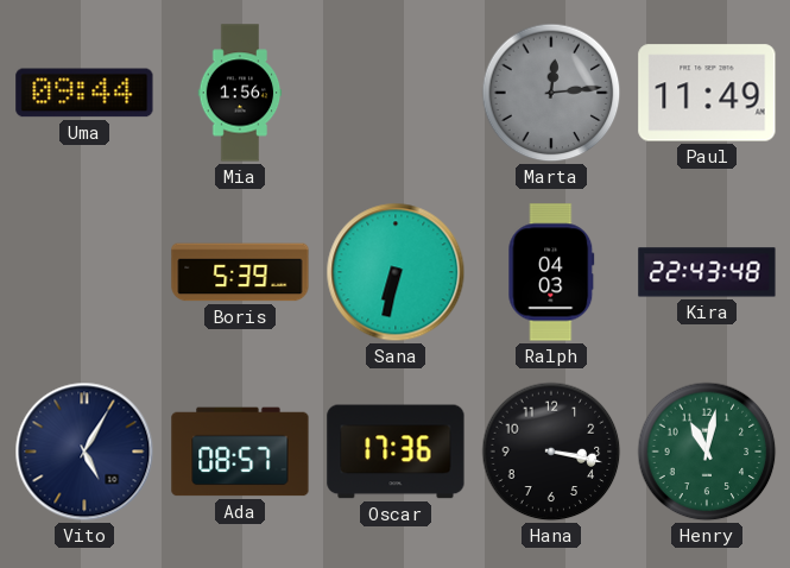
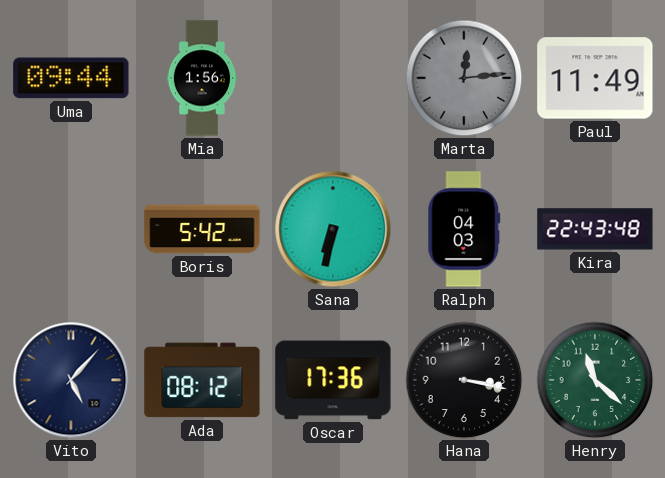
Boris: 5:39 -> 5:42 (202, 229)
Vito: 5:05 -> 5:07 (71, 380)
Ada: 08:57 -> 08:12 (202, 380)
Henry: 11:02 -> 11:22 (595, 380)
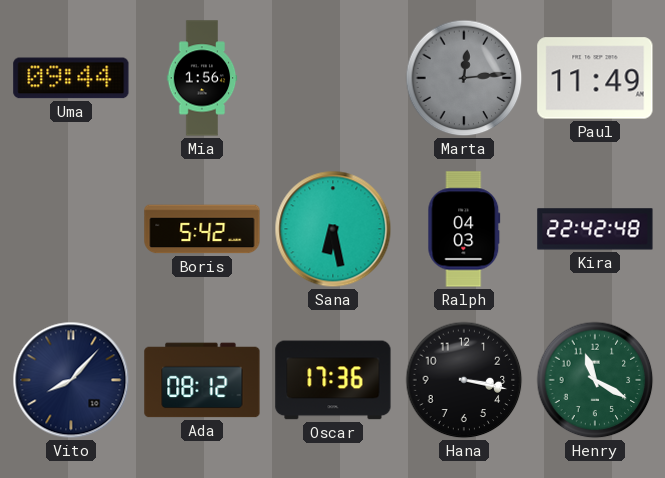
Sana: 6:32 -> 6:28 (333, 229)
Kira: 22:43 -> 22:42 (595, 229)
Vito: 5:07 -> 8:07 (71, 380)
Henry: 11:22 -> 11:20 (595, 380)
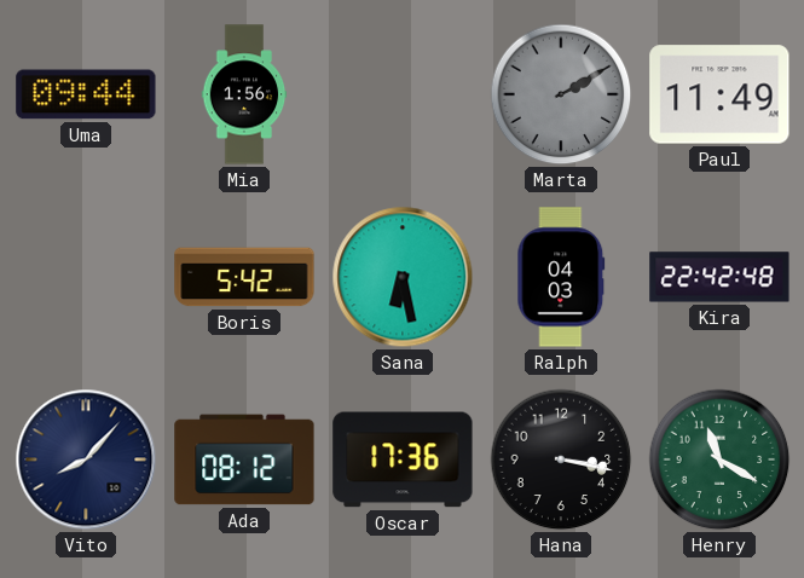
Marta: 12:14 -> 2:10 (561, 94)
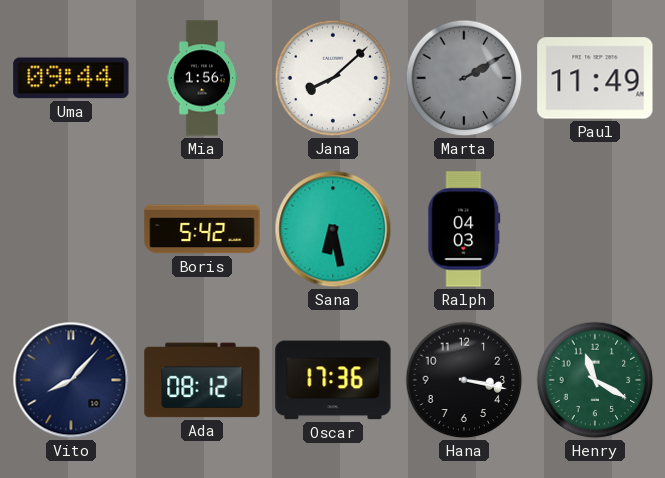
Jana: none -> 8:08 (333, 78)
Kira: 22:42 -> none (719, 277)
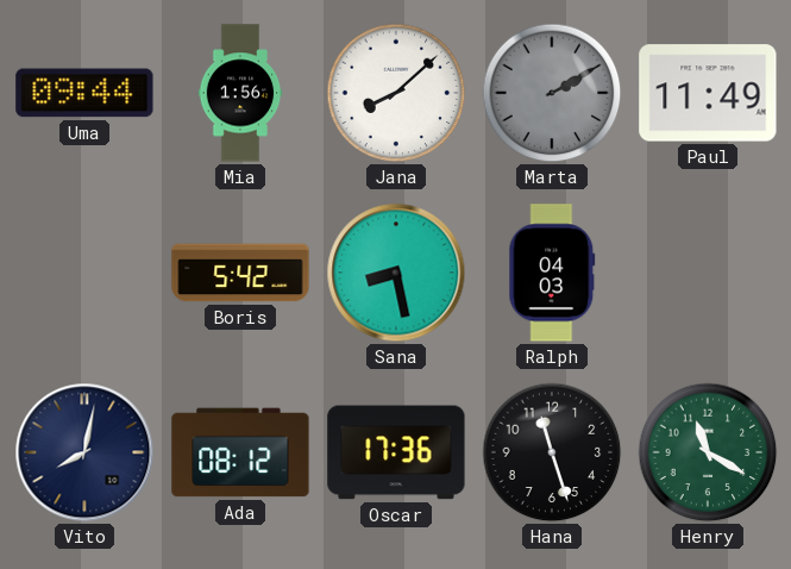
Sana: 6:28 -> 8:28 (396, 273)
Vito: 8:07 -> 8:02 (84, 452)
Hana: 3:17 -> 11:27 (552, 452)
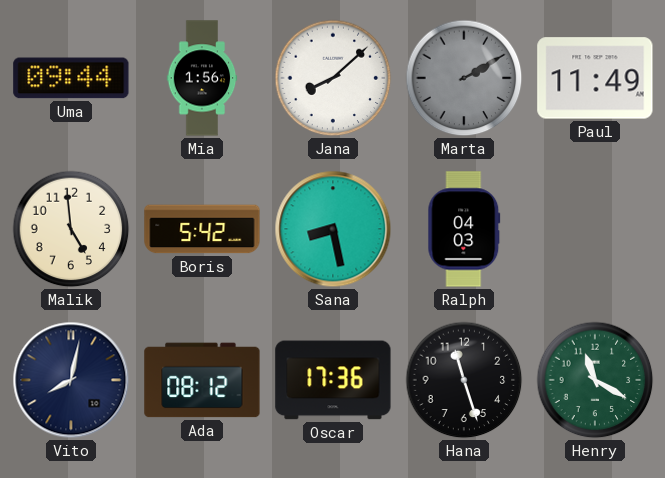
Malik: none -> 4:59 (71, 229)
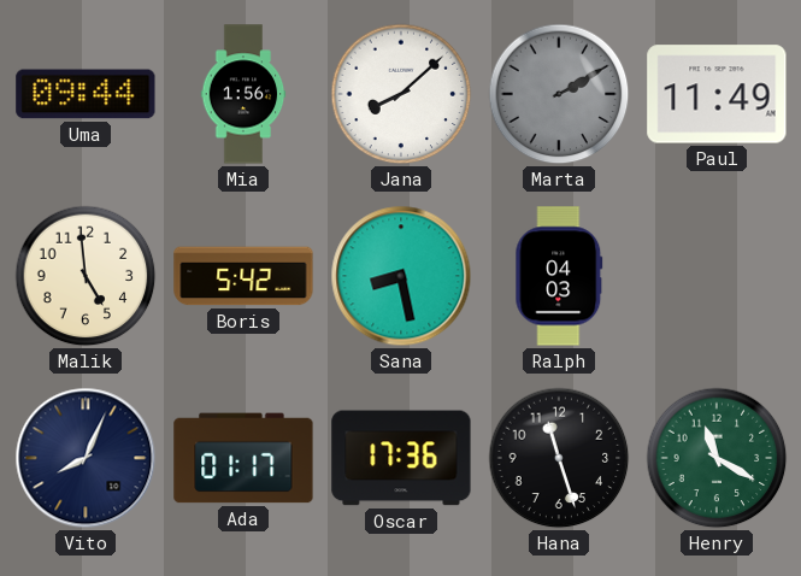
Vito: 8:02 -> 8:04 (86, 458)
Ada: 08:12 -> 01:17 (243, 458)
